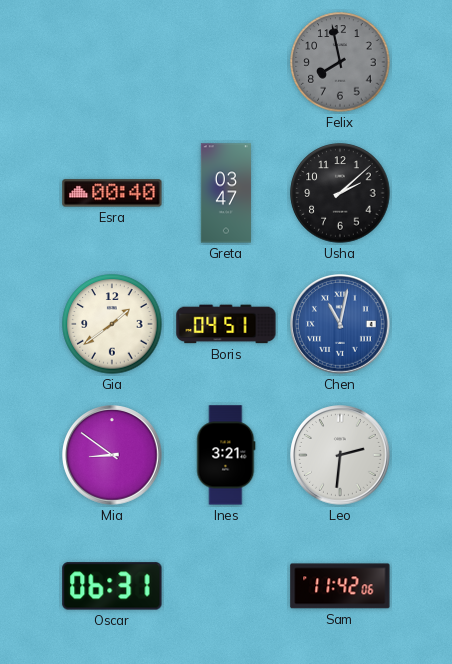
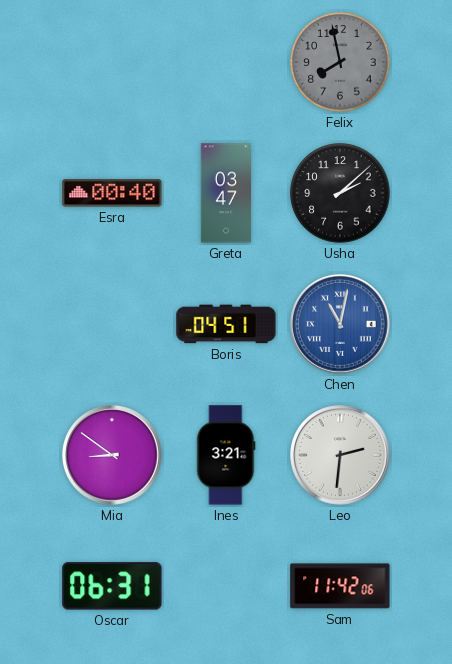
Gia: 1:39 -> none (112, 324)
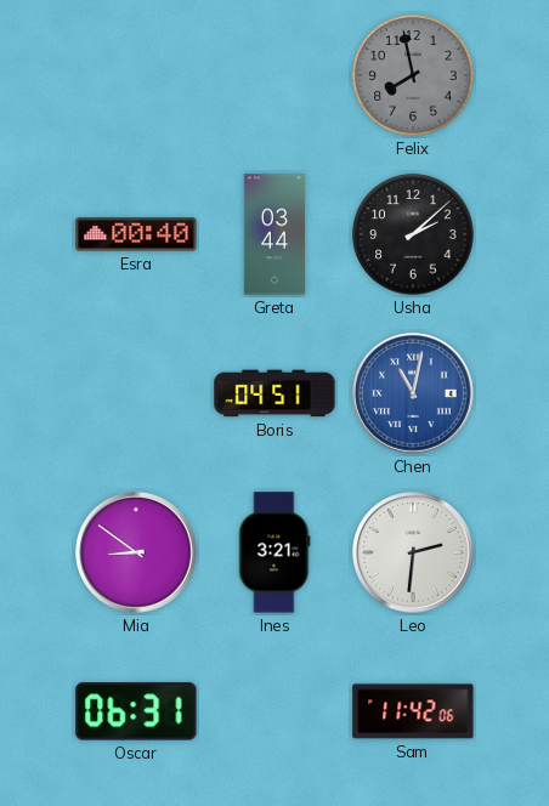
Greta: 03:47 -> 03:44 (273, 234)
